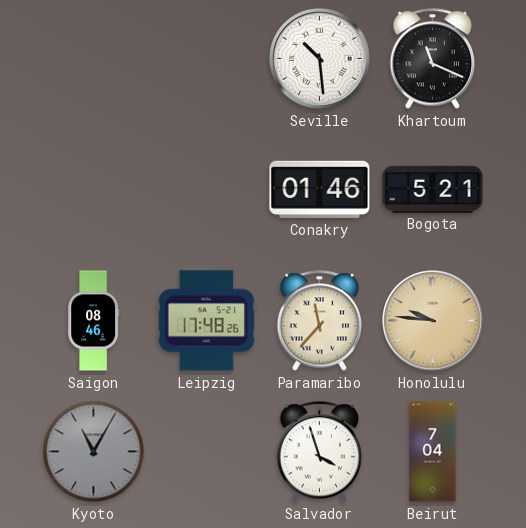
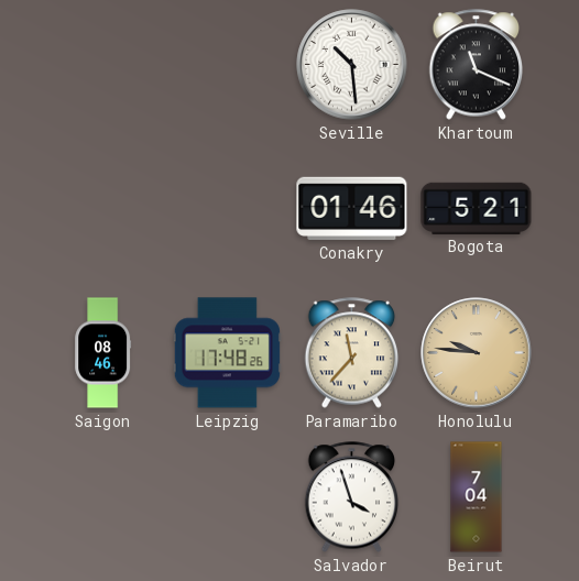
Kyoto: 11:05 -> none (94, 452)
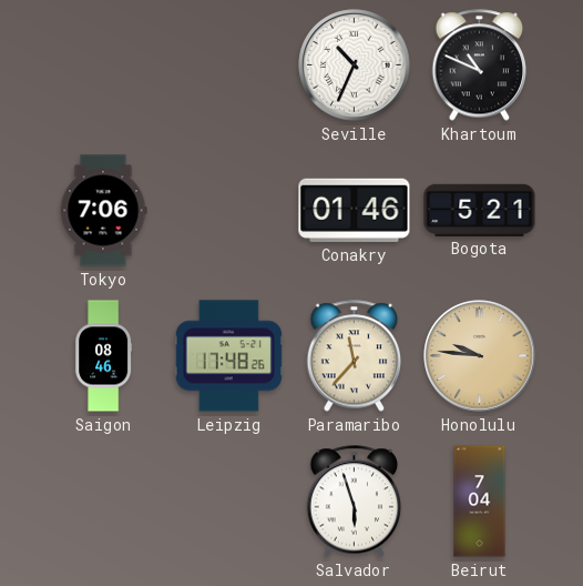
Seville: 10:29 -> 10:34 (355, 65)
Khartoum: 11:19 -> 10:49 (480, 65)
Tokyo: none -> 7:06 (103, 211)
Salvador: 3:57 -> 5:57 (355, 502)
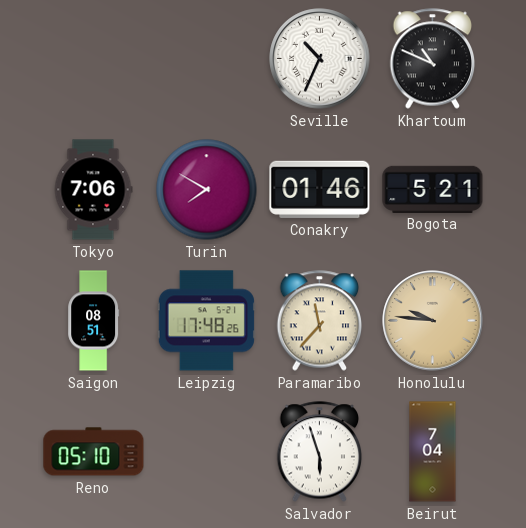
Turin: none -> 7:50 (207, 190)
Saigon: 08:46 -> 08:51 (94, 321)
Reno: none -> 05:10 (94, 452)
